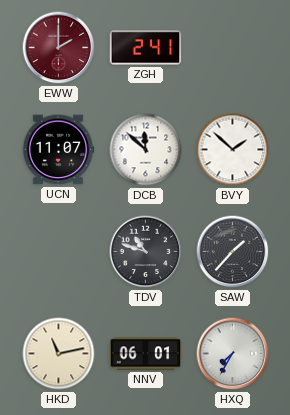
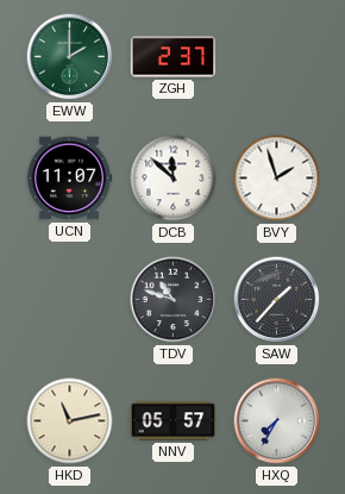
EWW dial: burgundy -> green (70, 57)
ZGH: 2:41 -> 2:37 (174, 57)
BVY: 1:52 -> 1:57 (277, 179)
NNV: 06:01 -> 05:57 (174, 421)
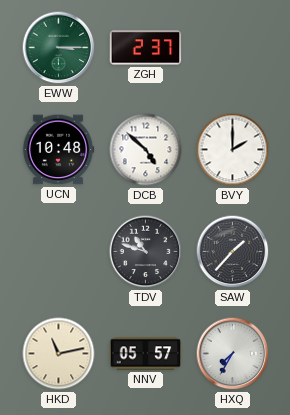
EWW: 2:00 -> 3:15 (59, 48)
UCN: 11:07 -> 10:48 (58, 150)
DCB: 11:52 -> 4:52 (146, 150)
BVY: 1:57 -> 2:00 (233, 150)
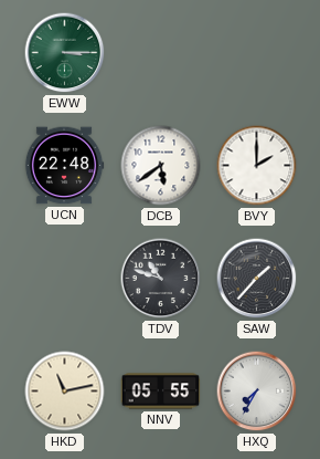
ZGH: 2:37 -> none (146, 48)
UCN: 10:48 -> 22:48 (64, 166)
DCB: 4:52 -> 5:39 (161, 166)
NNV: 05:57 -> 05:55 (161, 392)
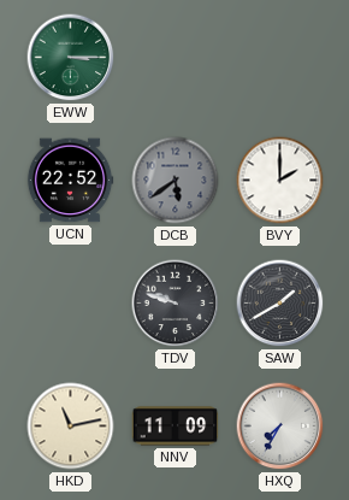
UCN: 22:48 -> 22:52 (70, 181)
DCB dial: white -> grey (176, 181)
TDV: 10:48 -> 9:48 (176, 304)
SAW: 1:37 -> 1:40 (280, 304)
NNV: 05:55 -> 11:09 (176, 427)
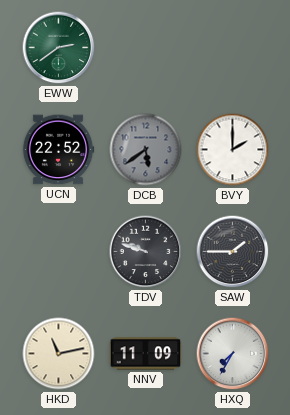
EWW: 3:15 -> 2:39 (59, 48)
SAW: 1:40 -> 1:45 (233, 252)
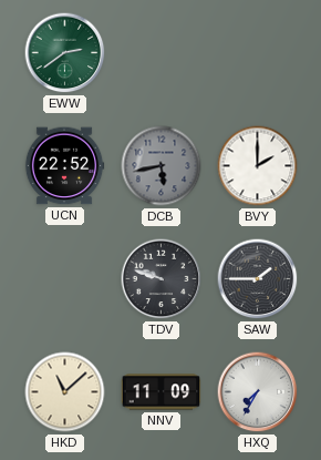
DCB: 5:39 -> 5:43 (162, 166)
HKD: 11:13 -> 11:08 (65, 392)
